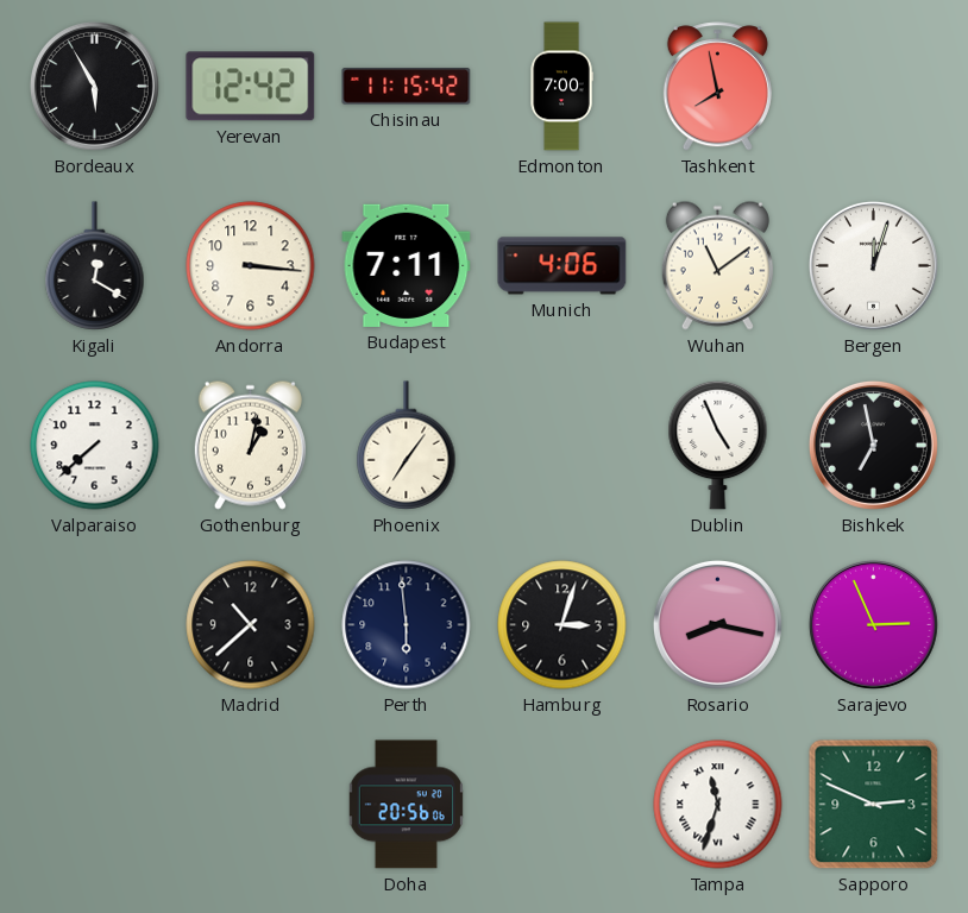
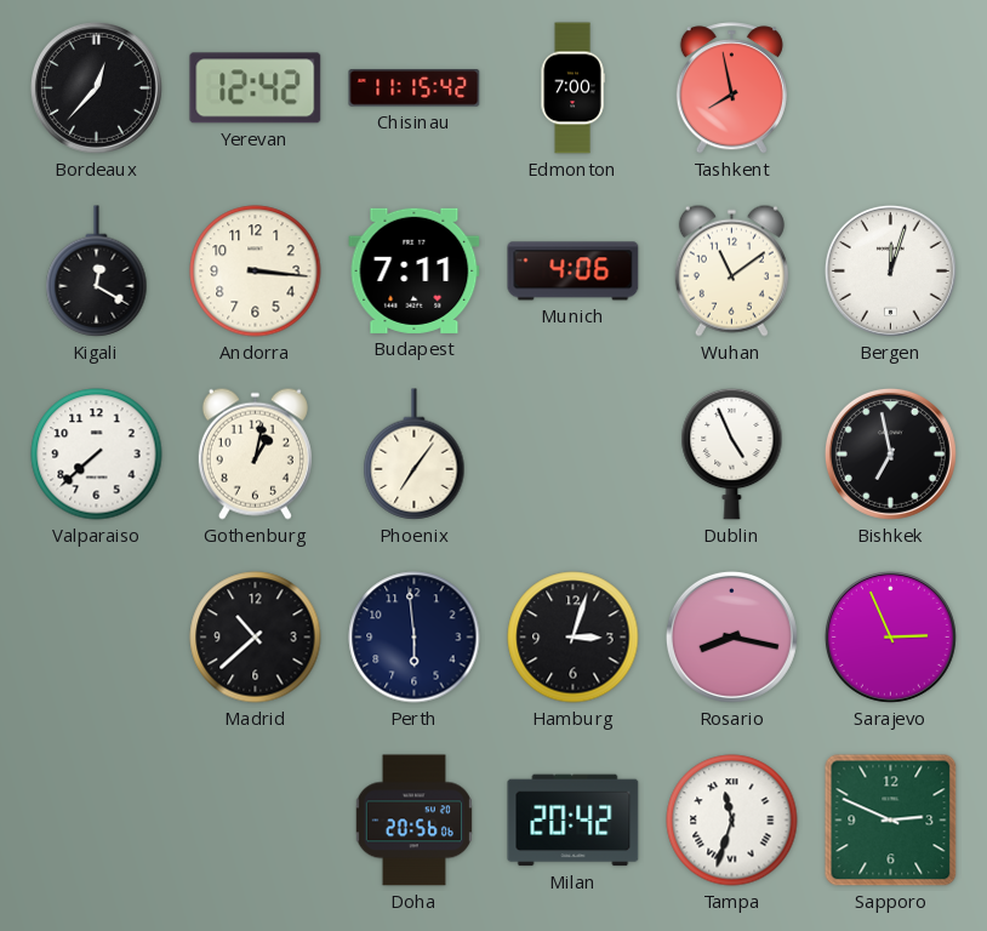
Bordeaux: 5:55 -> 12:37 (96, 87)
Milan: none -> 20:42 (574, 821)
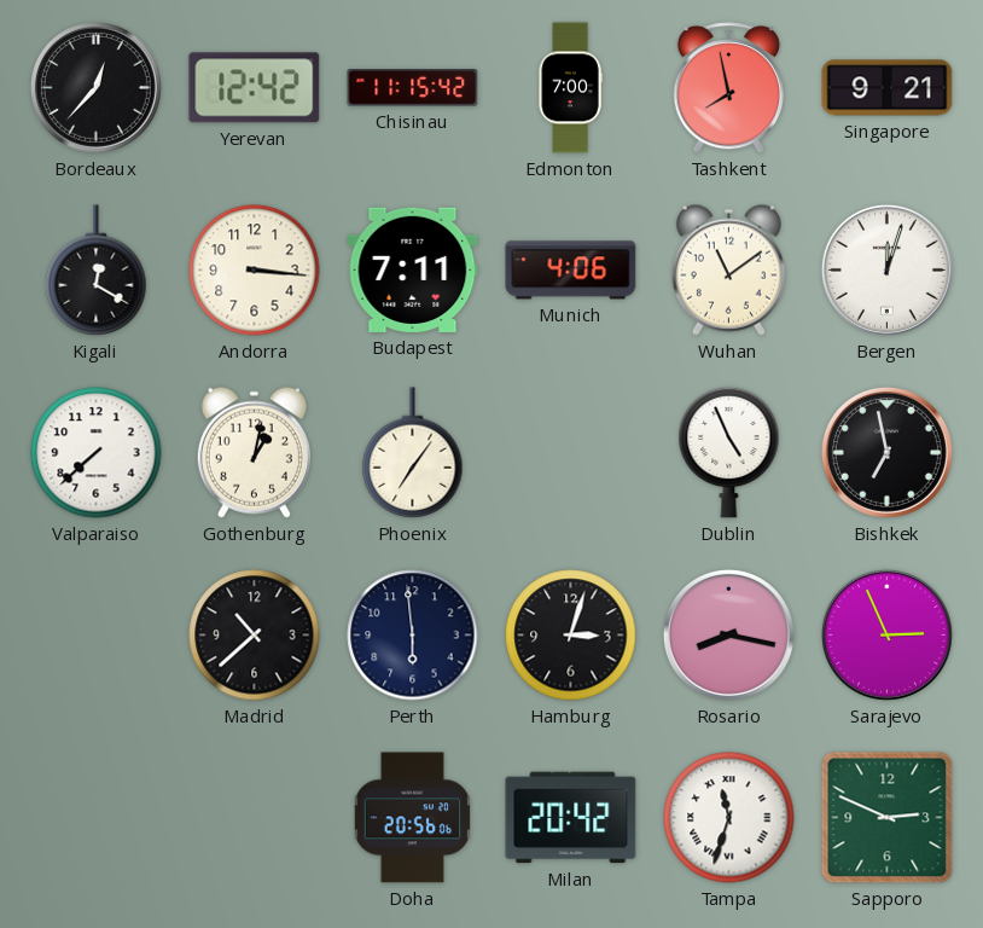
Singapore: none -> 9:21 (888, 88)
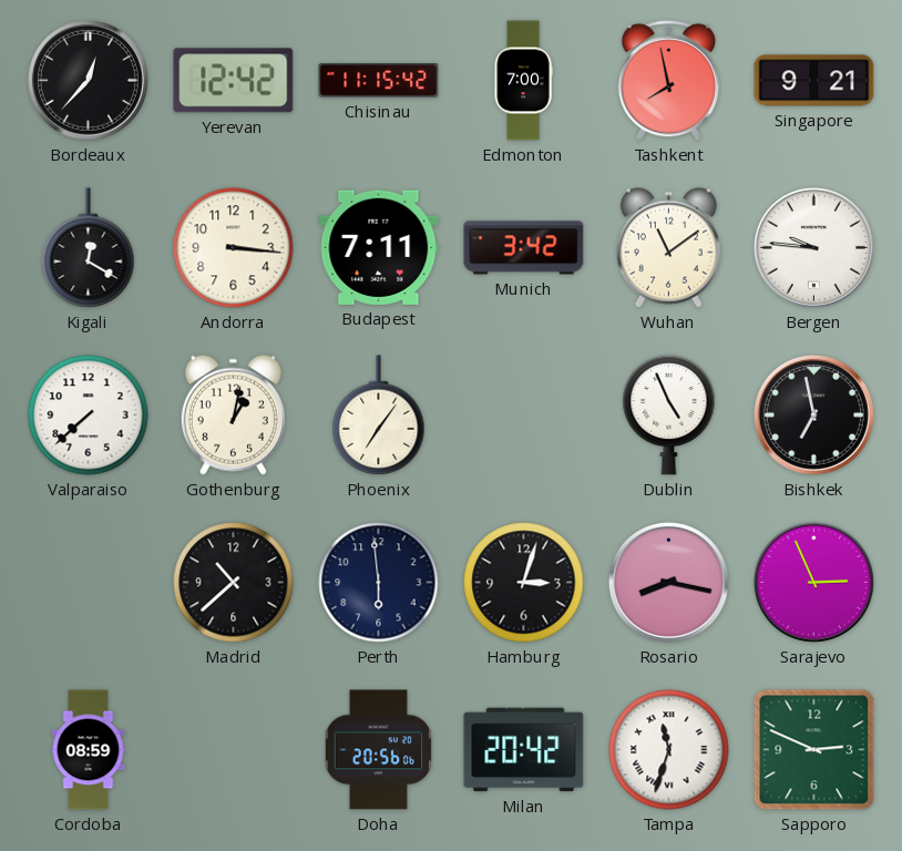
Munich: 4:06 -> 3:42 (524, 248)
Bergen: 12:03 -> 9:46 (813, 247)
Cordoba: none -> 08:59 (89, 750)
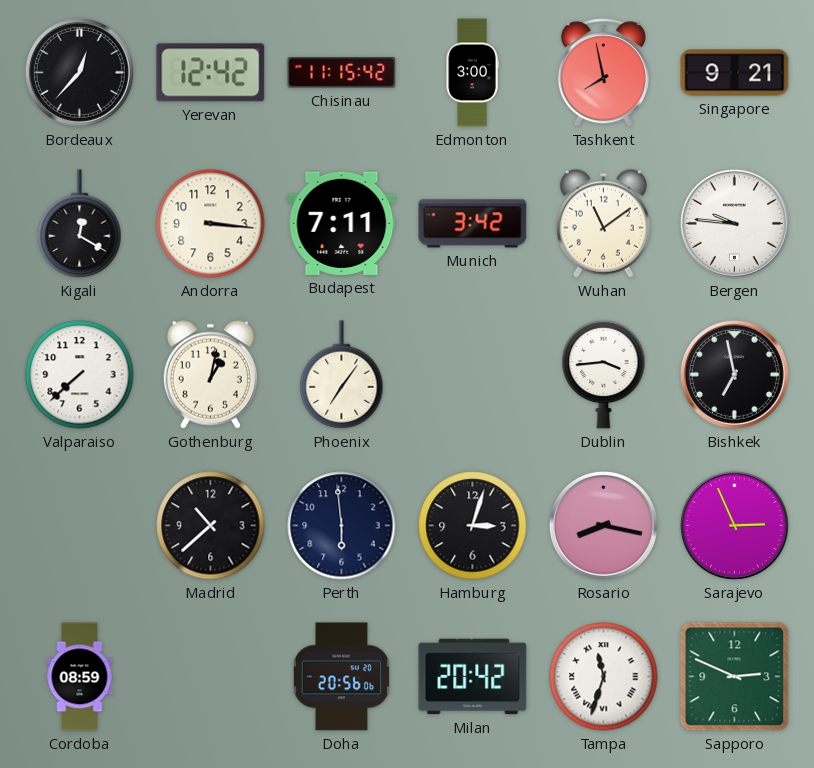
Edmonton: 7:00 -> 3:00 (472, 73)
Dublin: 4:56 -> 3:44 (604, 374)
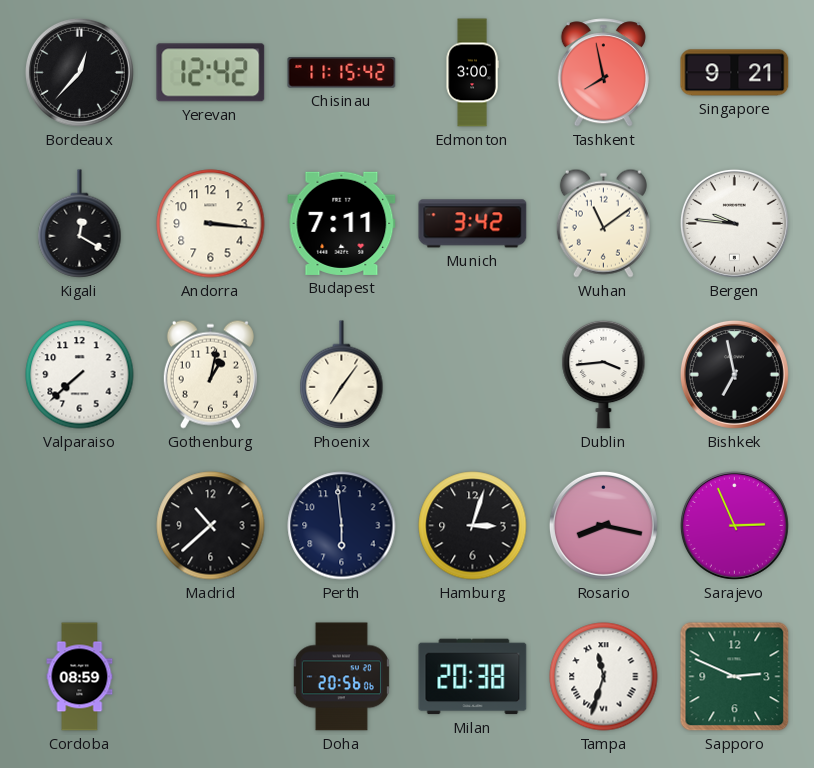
Milan: 20:42 -> 20:38 (473, 677)
